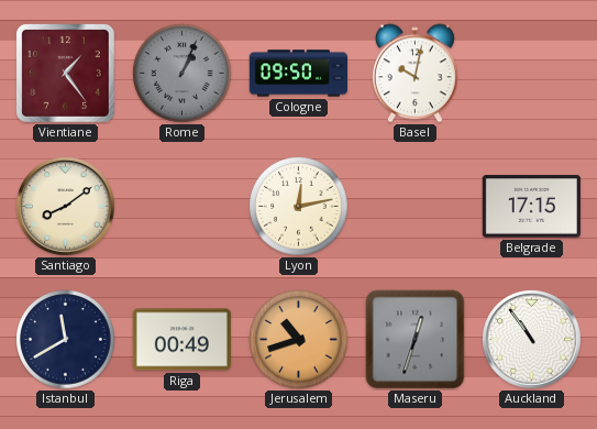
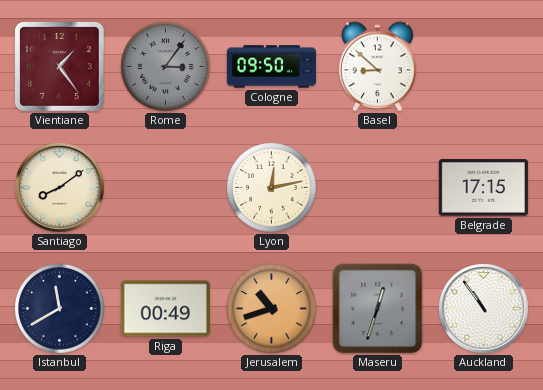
Rome: 1:04 -> 3:06 (166, 67)
Basel: 10:02 -> 8:52 (377, 67)
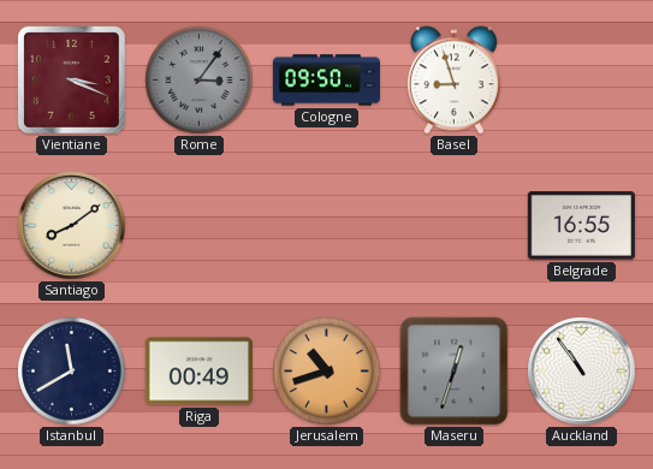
Vientiane: 1:24 -> 3:19 (71, 79)
Basel: 8:52 -> 8:57 (453, 81)
Lyon: 12:13 -> none (272, 188)
Belgrade: 17:15 -> 16:55 (581, 226)
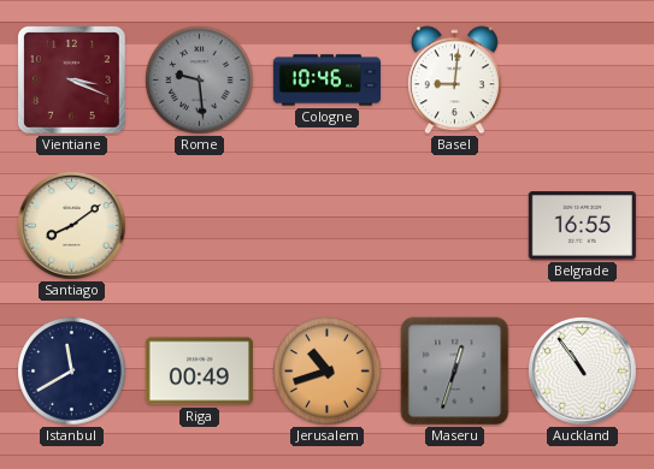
Rome: 3:06 -> 9:29 (200, 81)
Cologne: 09:50 -> 10:46 (326, 81)
Basel: 8:57 -> 9:01 (454, 81)
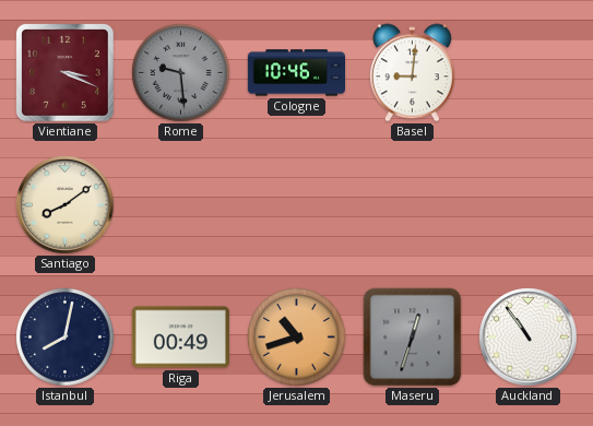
Belgrade: 16:55 -> none (582, 226)
Istanbul: 11:40 -> 8:02 (66, 338)
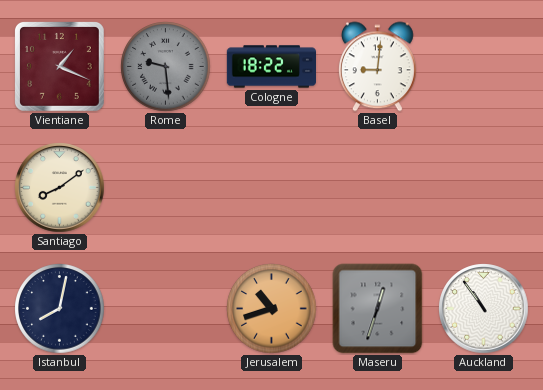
Vientiane: 3:19 -> 1:19 (59, 66)
Cologne: 10:46 -> 18:22 (271, 67)
Riga: 00:49 -> none (180, 338)
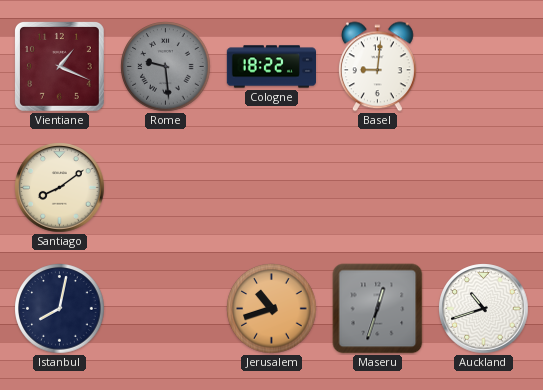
Auckland: 10:54 -> 10:42 (484, 309)
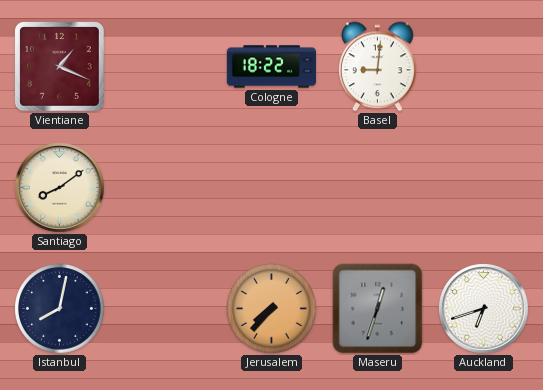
Rome: 9:29 -> none (166, 67)
Jerusalem: 10:42 -> 7:37 (272, 309)
Auckland: 10:42 -> 6:42 (484, 309)
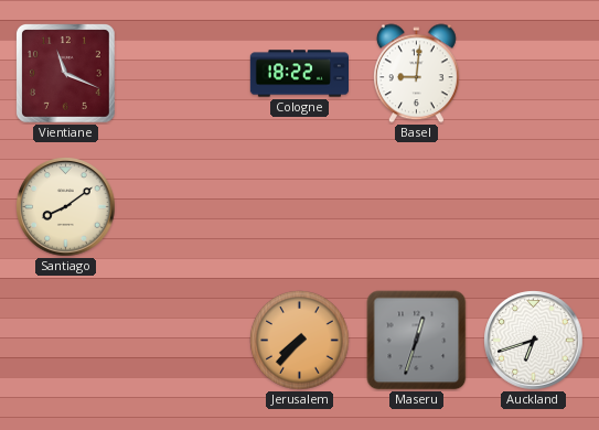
Vientiane: 1:19 -> 11:19 (65, 73)
Istanbul: 8:02 -> none (60, 309)
